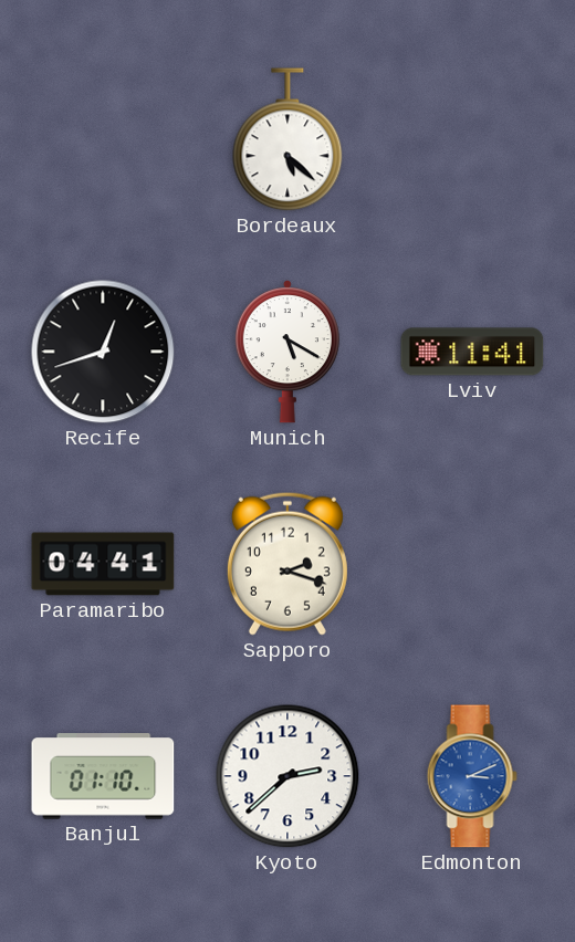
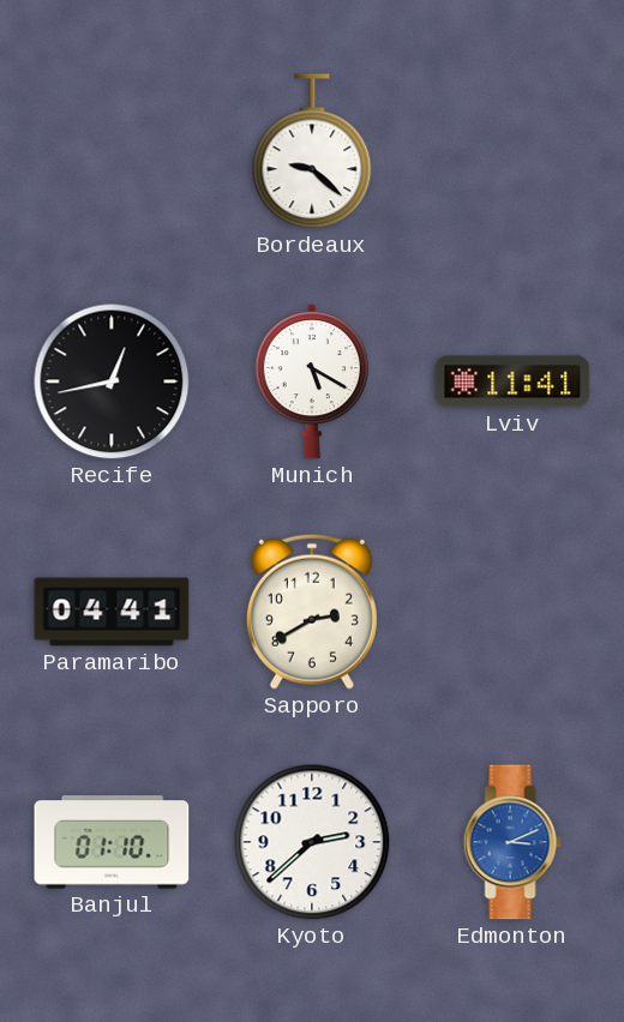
Bordeaux: 5:22 -> 9:22 (312, 151)
Recife: 12:42 -> 12:43 (112, 381)
Sapporo: 2:18 -> 2:40 (312, 612)
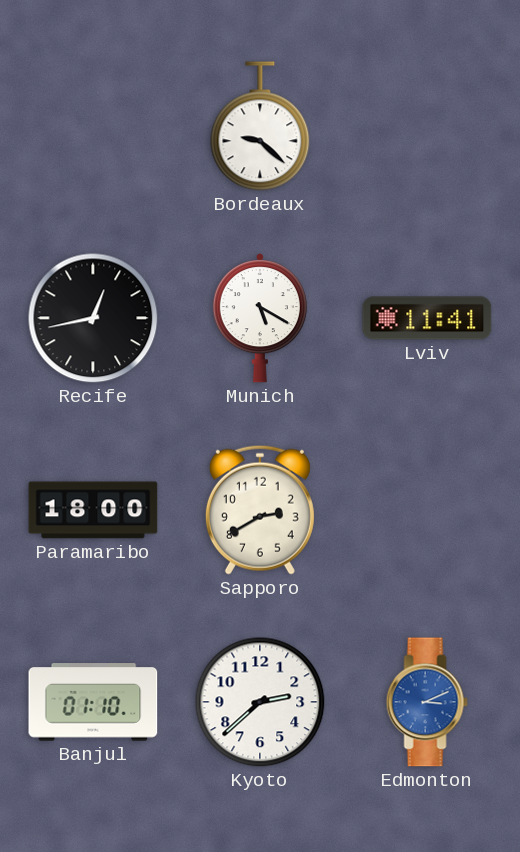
Paramaribo: 04:41 -> 18:00 (93, 510)
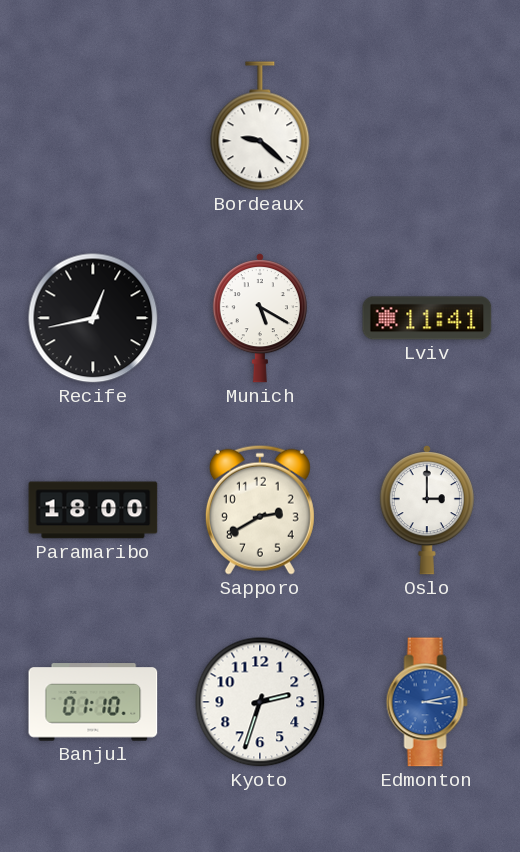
Oslo: none -> 3:00 (427, 511)
Kyoto: 2:38 -> 2:33 (260, 702)
Edmonton: 3:11 -> 3:13 (427, 702)
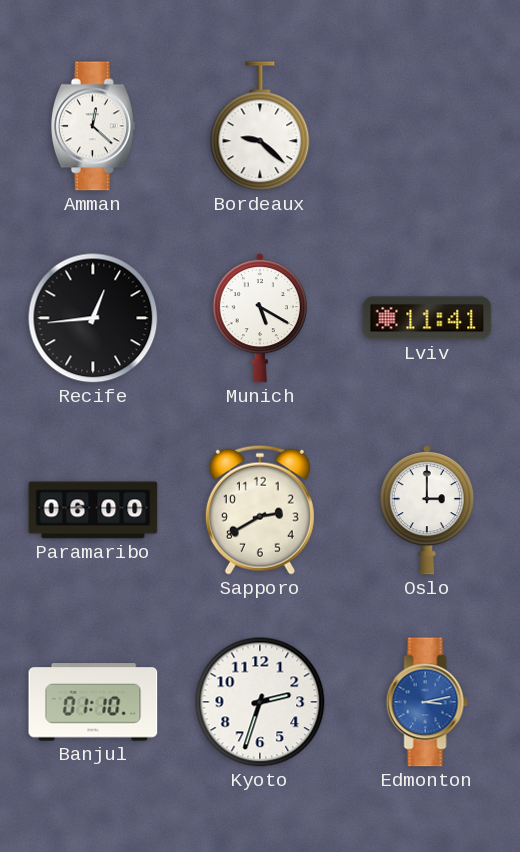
Amman: none -> 12:22 (93, 126)
Recife: 12:43 -> 12:44 (93, 318)
Paramaribo: 18:00 -> 06:00 (93, 510)
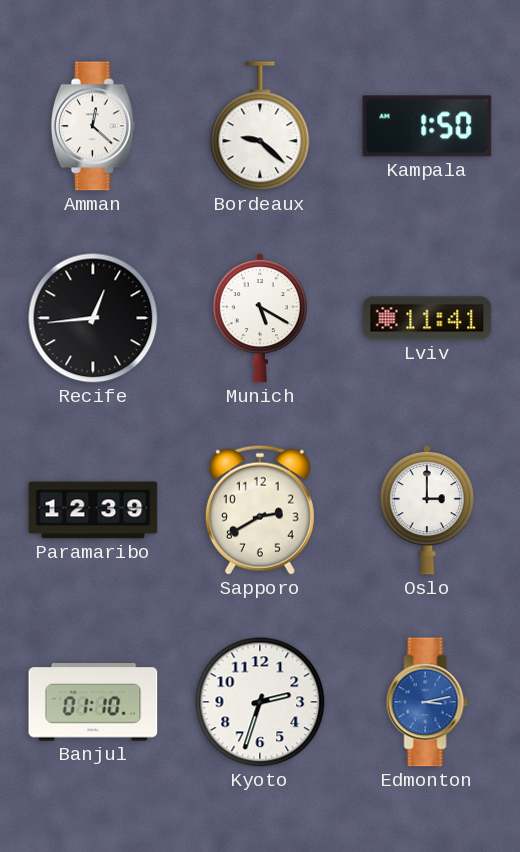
Kampala: none -> 1:50 (427, 126)
Paramaribo: 06:00 -> 12:39 (93, 510)
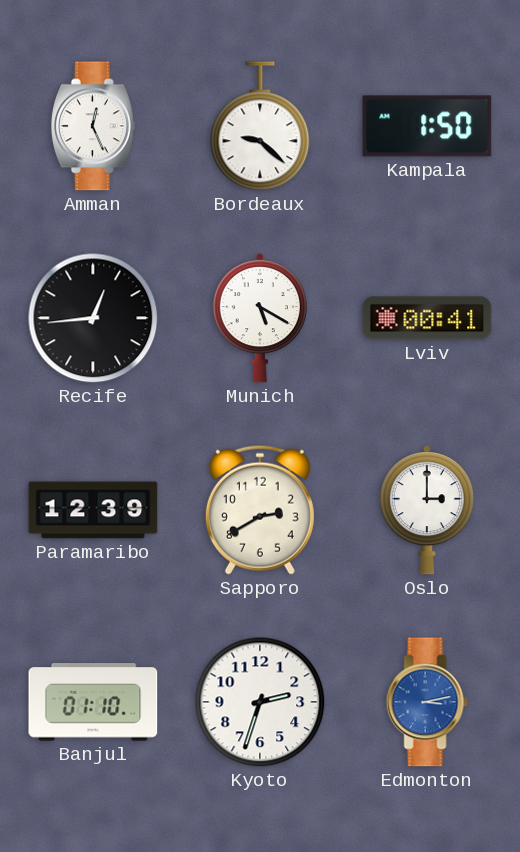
Amman: 12:22 -> 12:26 (93, 126)
Lviv: 11:41 -> 00:41 (427, 318)
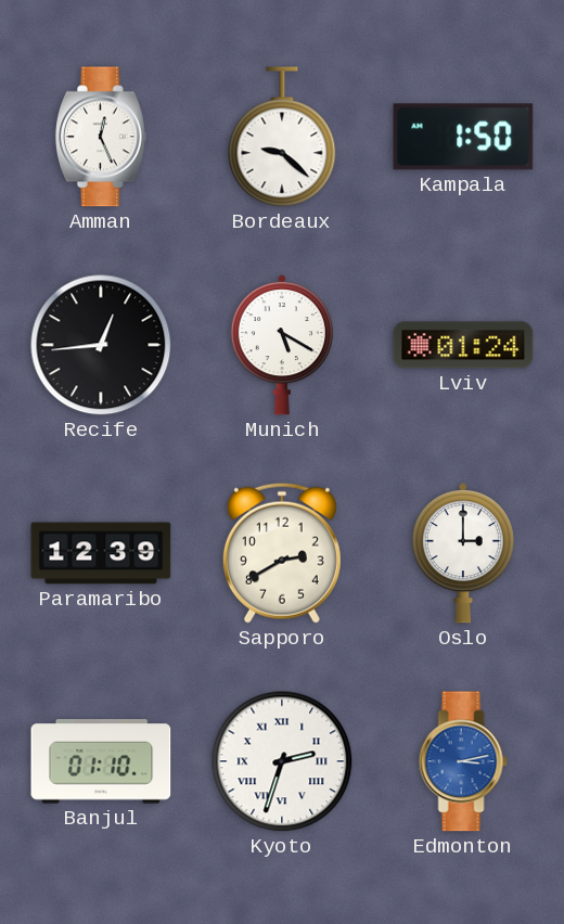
Lviv: 00:41 -> 01:24 (463, 345)
Kyoto numerals: Arabic -> Roman (282, 761)
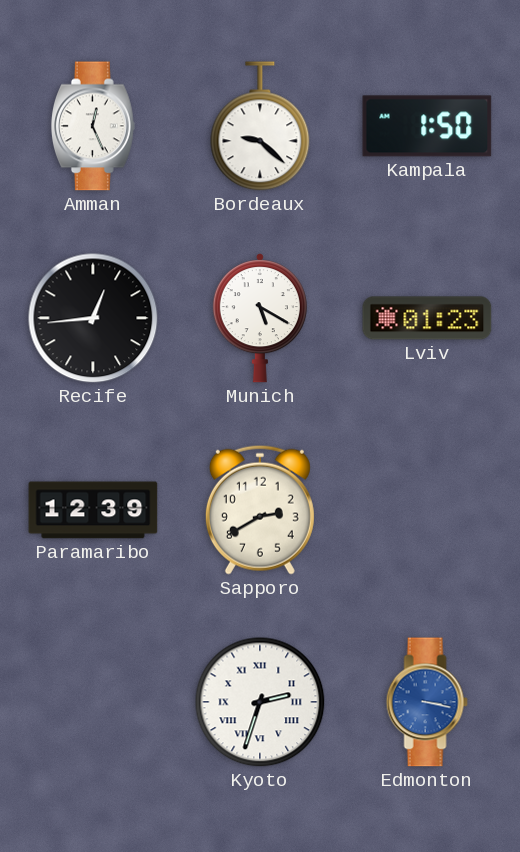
Lviv: 01:24 -> 01:23 (427, 318)
Oslo: 3:00 -> none (463, 554)
Banjul: 01:10 -> none (101, 761)
Edmonton: 3:13 -> 3:17 (427, 702)
